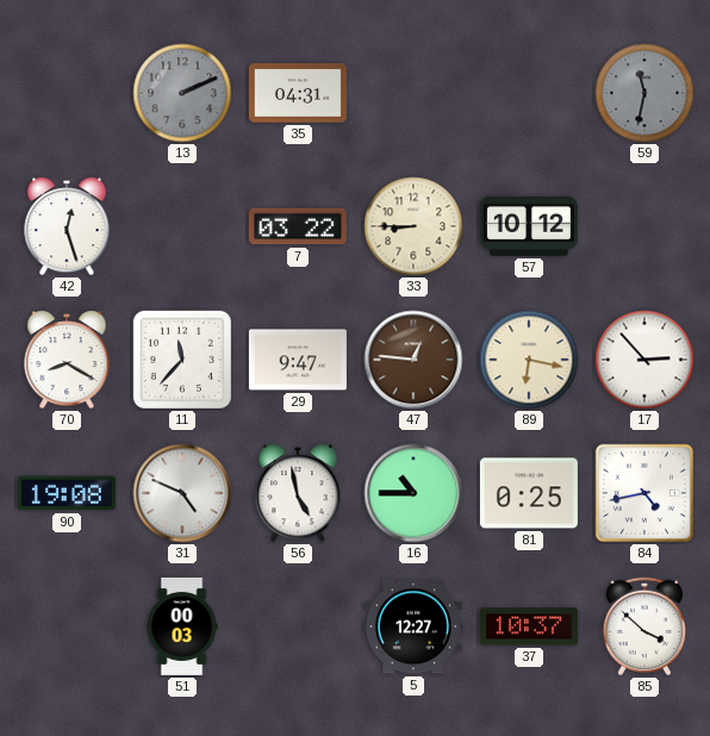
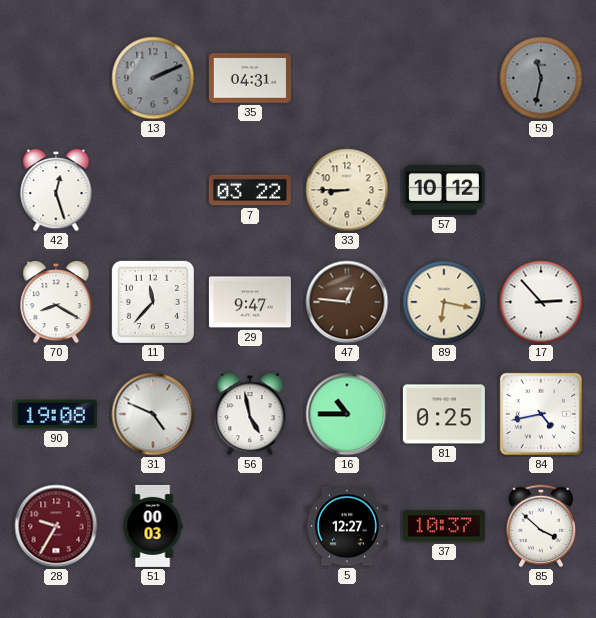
28: none -> 9:35 (56, 526)
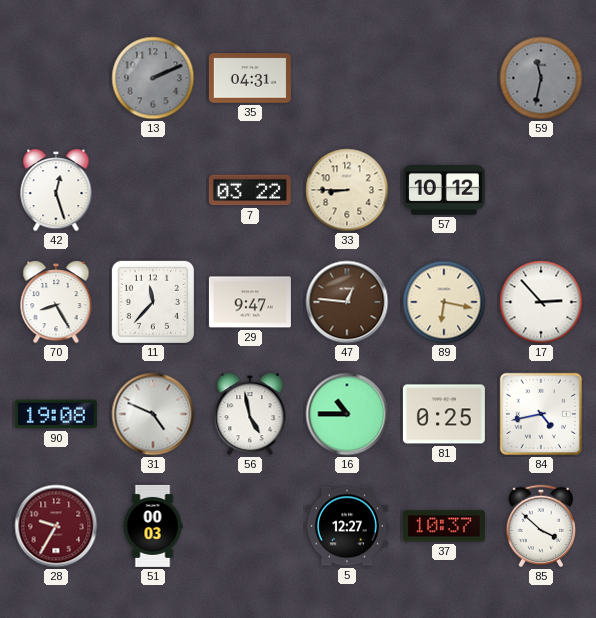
70: 8:20 -> 8:25 (56, 302)
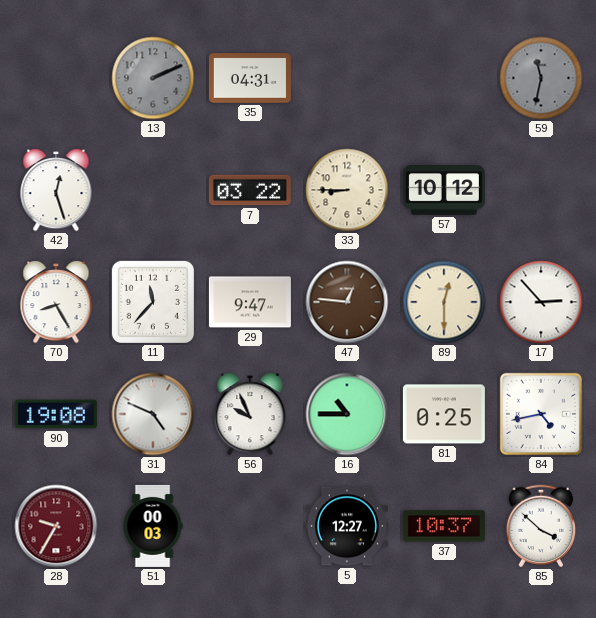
89: 6:17 -> 12:30 (444, 302)
56: 4:58 -> 9:56 (250, 414)
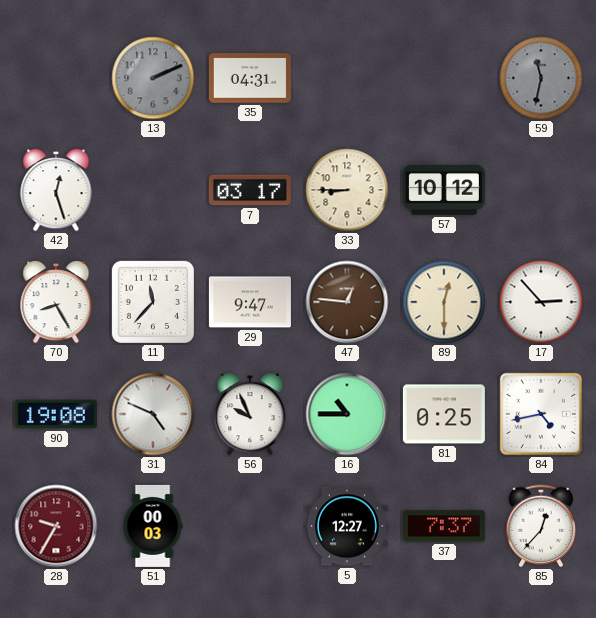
7: 03:22 -> 03:17 (250, 190)
37: 10:37 -> 7:37 (444, 526)
85: 3:52 -> 12:37 (541, 526)
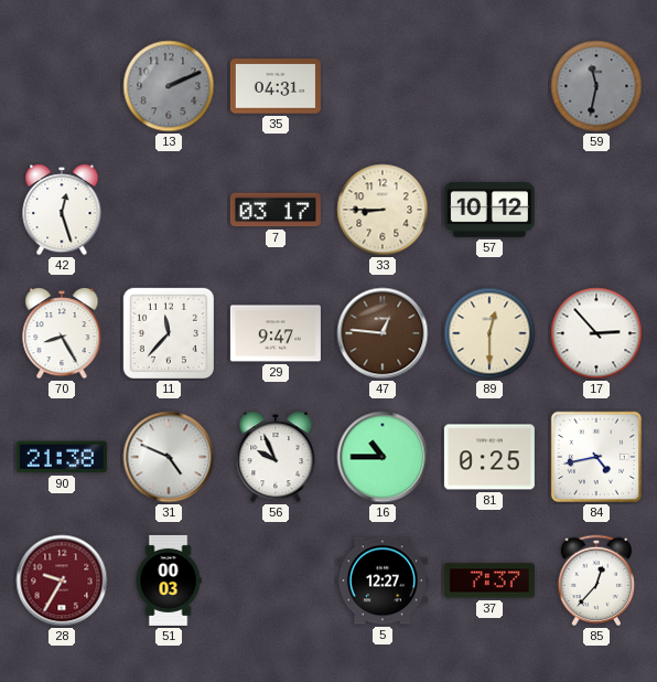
90: 19:08 -> 21:38 (62, 457)
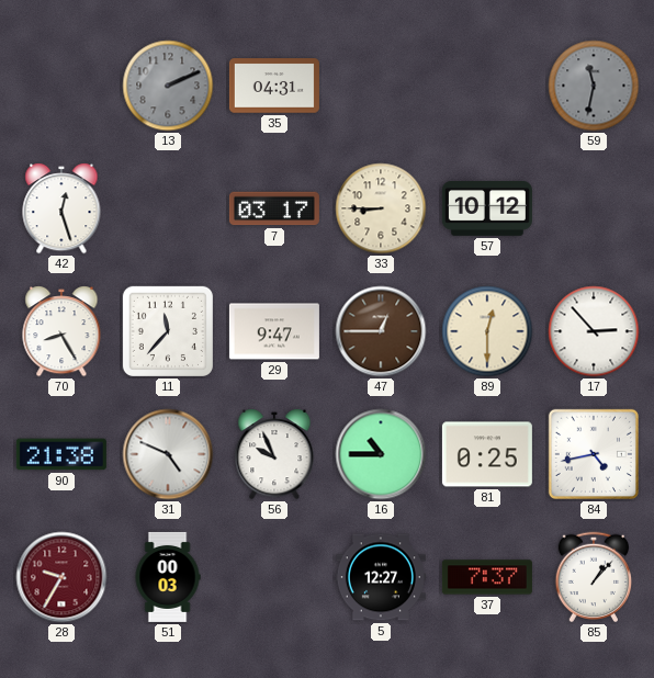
47: 12:46 -> 12:45 (381, 331)
85: 12:37 -> 1:07 (594, 577)
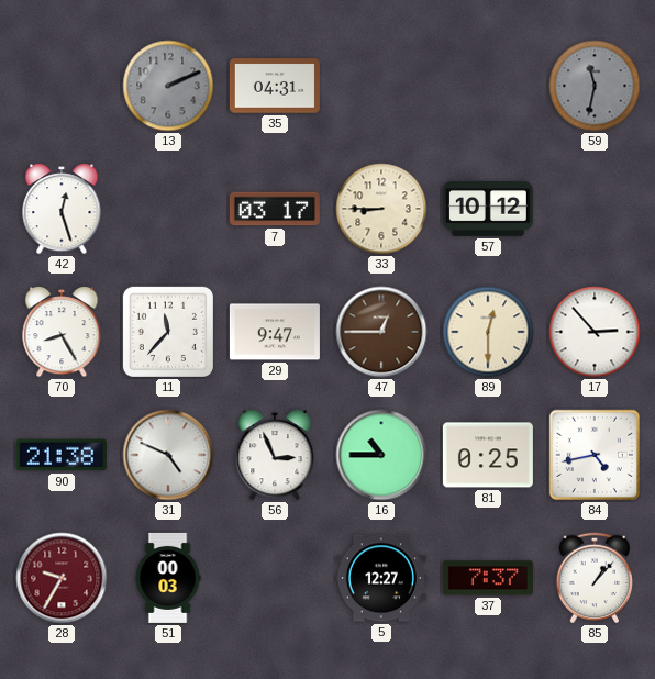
56: 9:56 -> 2:56 (275, 455)
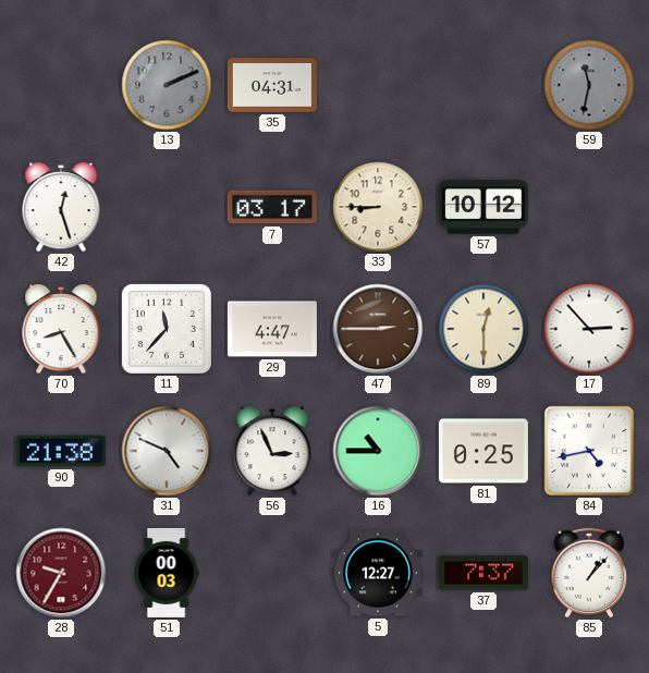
29: 9:47 -> 4:47 (272, 329)
47: 12:45 -> 2:45 (378, 329)
